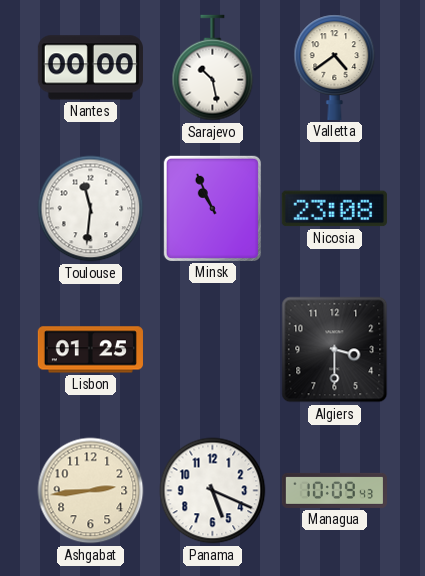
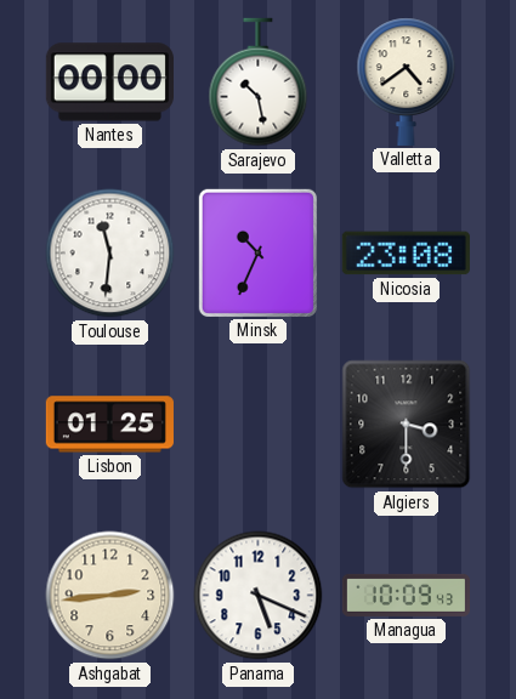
Minsk: 10:56 -> 10:34 (257, 252)
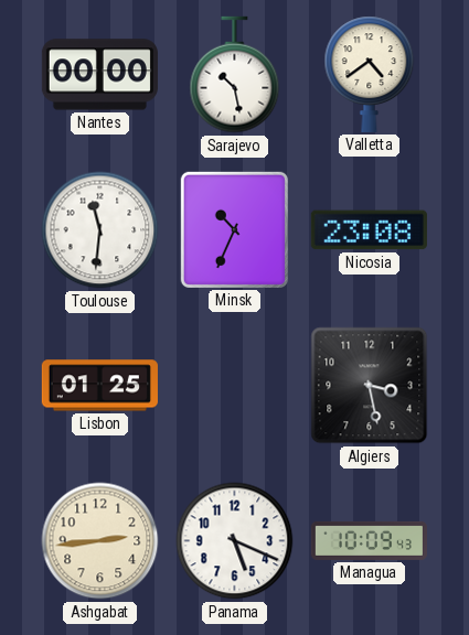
Algiers: 3:30 -> 3:28 (370, 386)
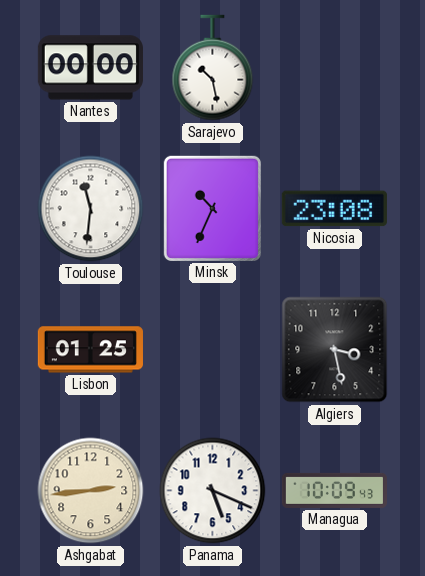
Valletta: 4:39 -> none (370, 74)
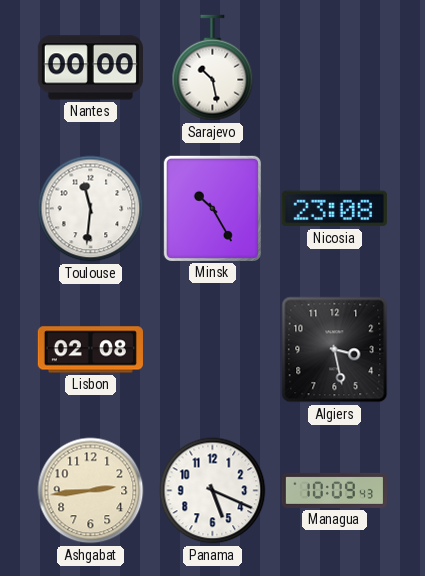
Minsk: 10:34 -> 10:25 (212, 208)
Lisbon: 01:25 -> 02:08 (90, 350)
